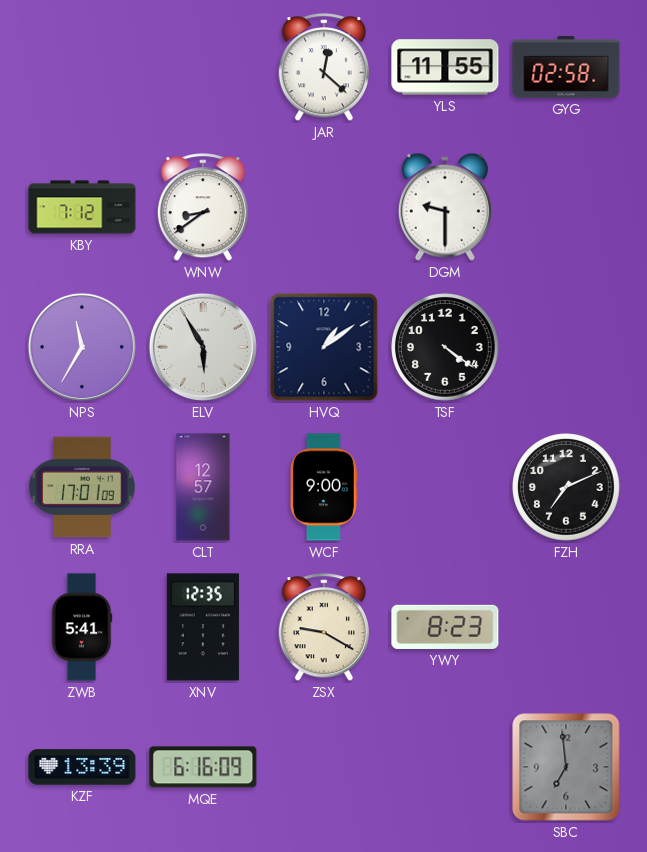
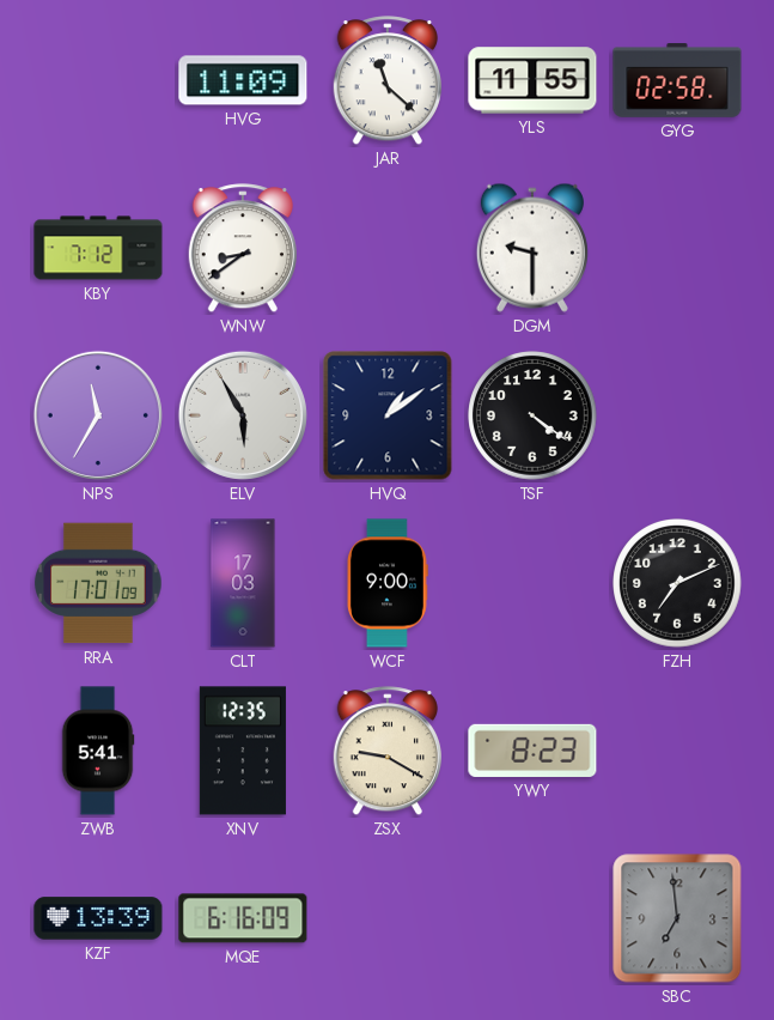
HVG: none -> 11:09 (243, 80)
JAR: 12:22 -> 11:22 (388, 81)
CLT: 12:57 -> 17:03 (243, 583)
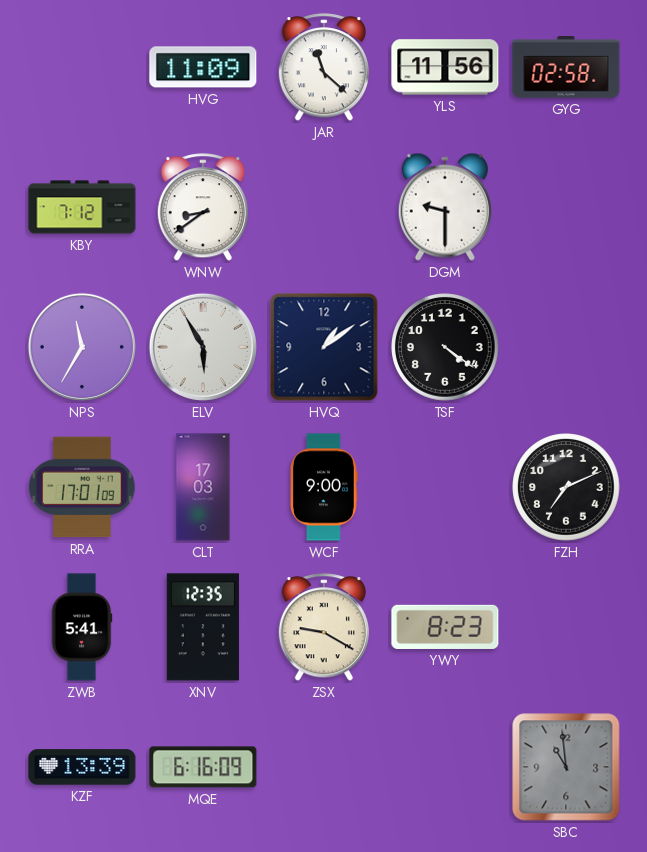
YLS: 11:55 -> 11:56 (445, 67)
SBC: 6:59 -> 10:59 (566, 767)
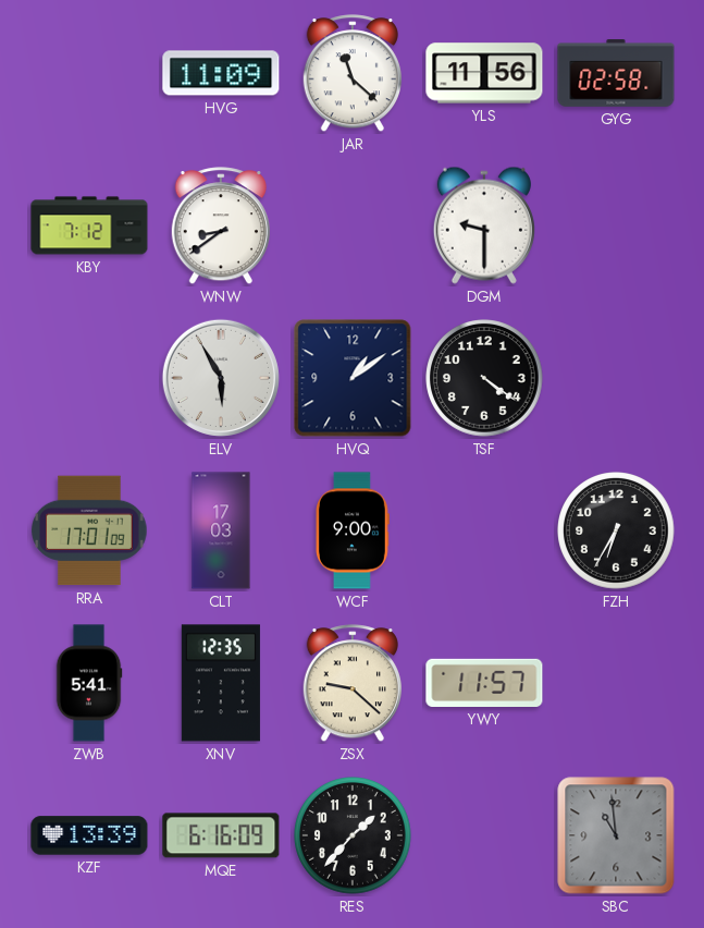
NPS: 11:35 -> none (82, 347)
FZH: 7:11 -> 6:35 (616, 530)
ZSX: 9:20 -> 9:22 (353, 684)
YWY: 8:23 -> 11:57 (484, 683)
RES: none -> 1:37 (353, 835)
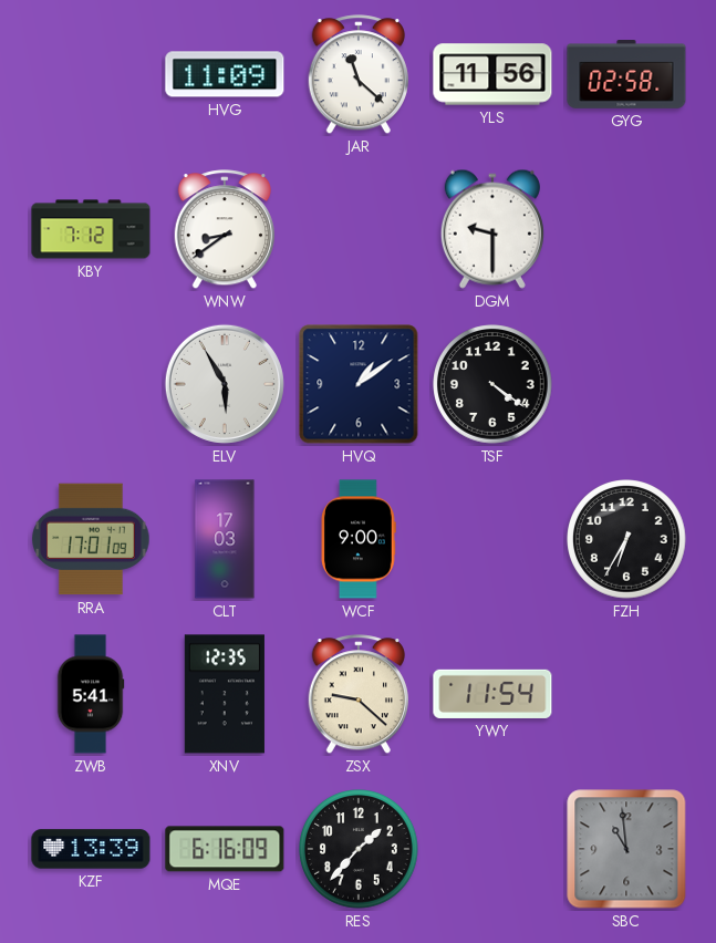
YWY: 11:57 -> 11:54 (492, 694)
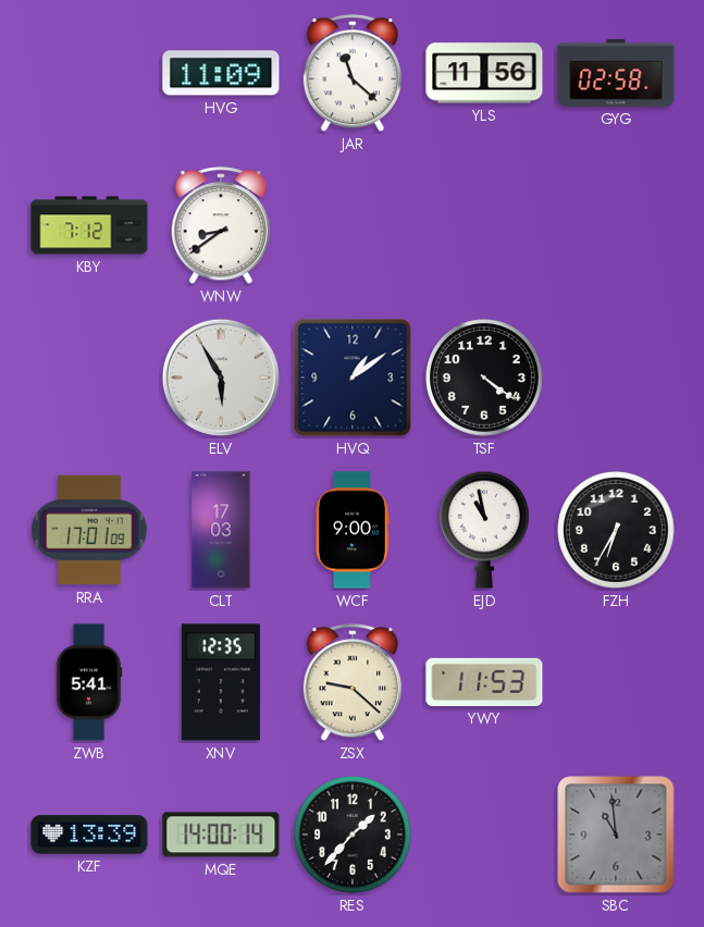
DGM: 9:30 -> none (492, 229)
EJD: none -> 10:58 (485, 530)
YWY: 11:54 -> 11:53 (484, 682)
MQE: 6:16 -> 14:00 (221, 835)
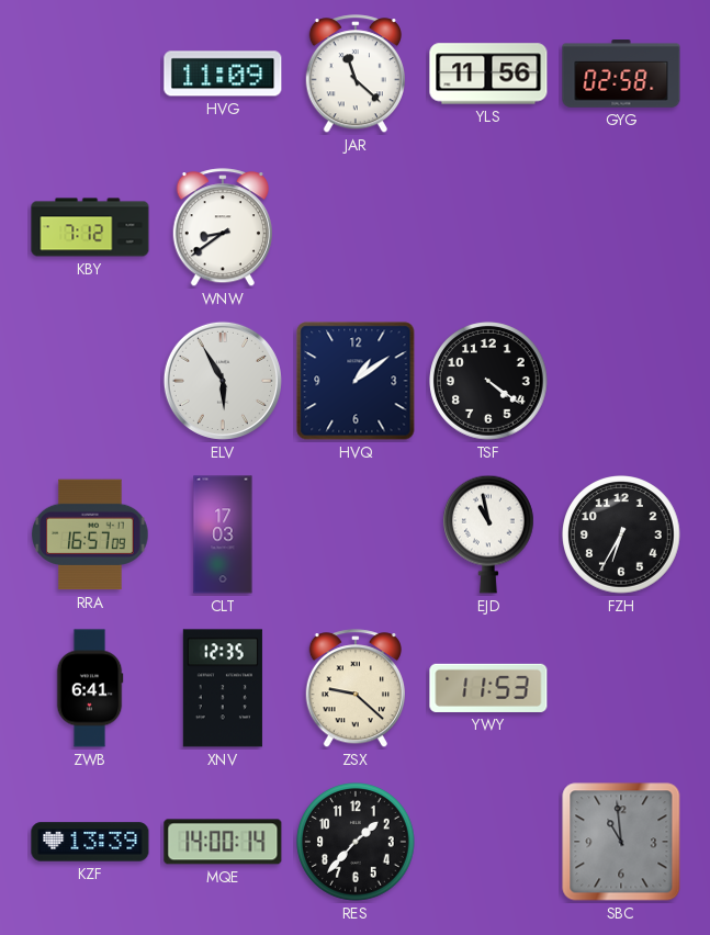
RRA: 17:01 -> 16:57 (90, 534)
WCF: 9:00 -> none (353, 530)
ZWB: 5:41 -> 6:41 (90, 688)
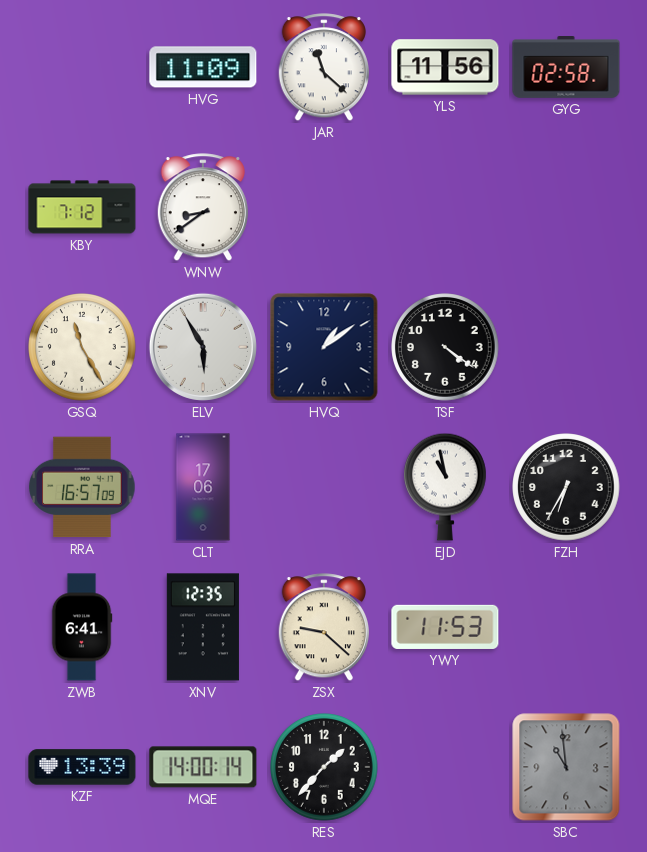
GSQ: none -> 11:25 (82, 347)
CLT: 17:03 -> 17:06 (203, 487)
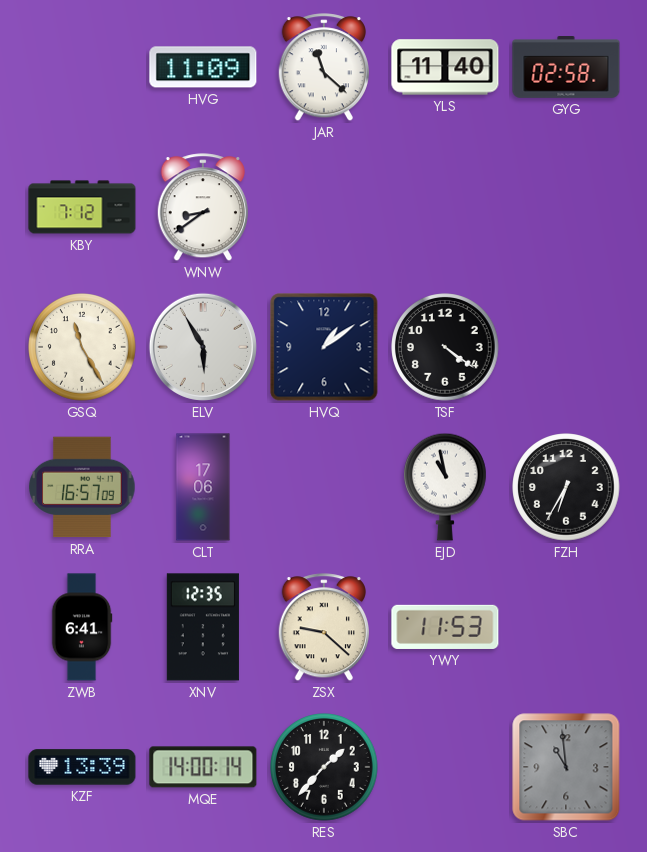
YLS: 11:56 -> 11:40 (445, 67)
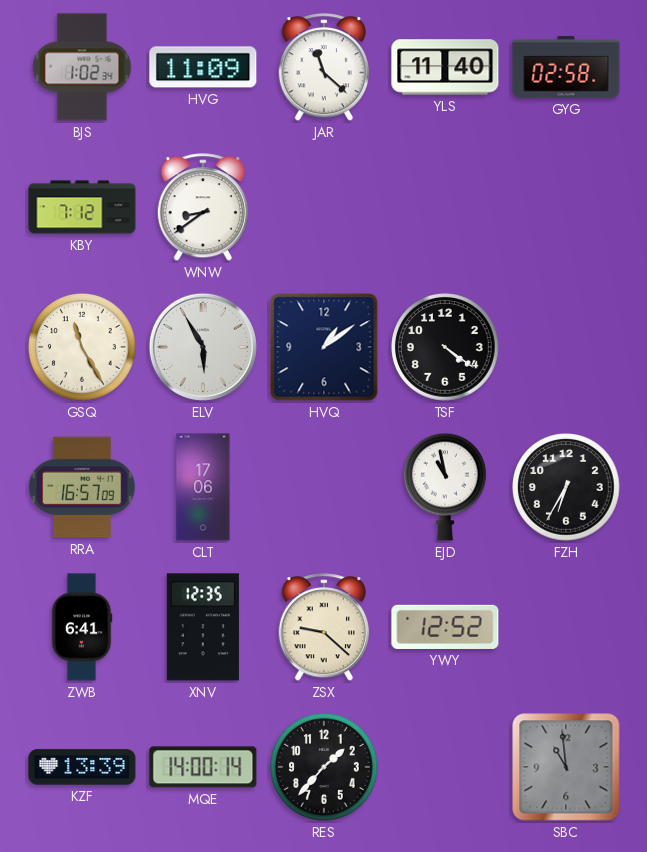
BJS: none -> 1:02 (82, 67)
YWY: 11:53 -> 12:52 (445, 627)
